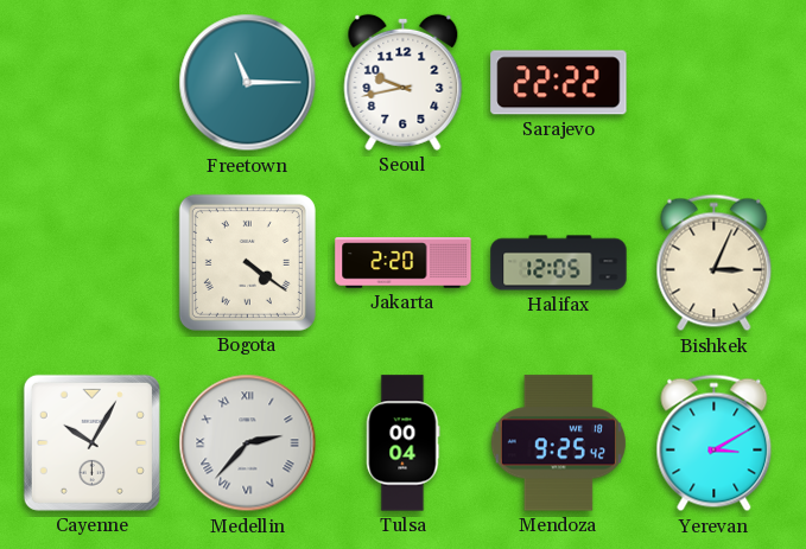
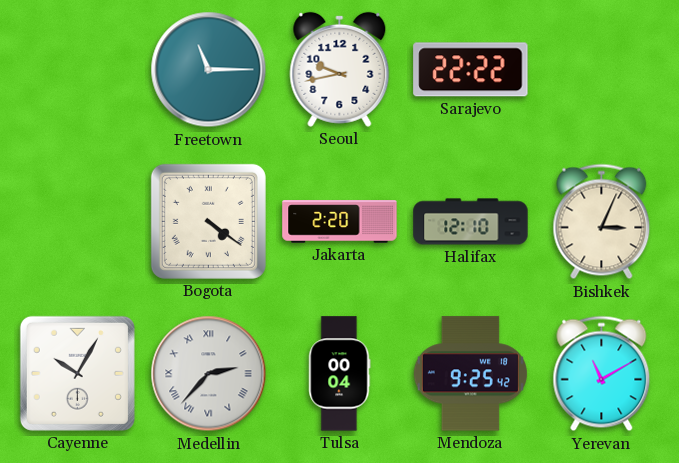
Halifax: 12:05 -> 12:10 (471, 222)
Yerevan: 3:10 -> 11:10 (602, 374)
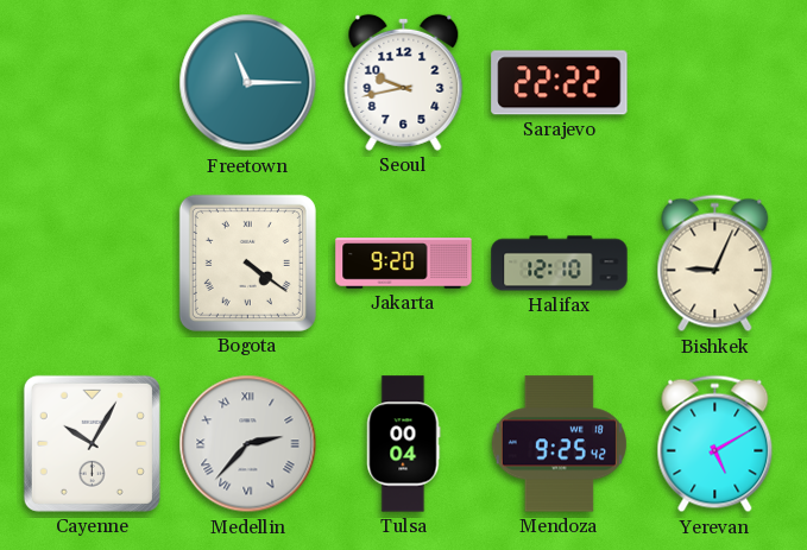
Jakarta: 2:20 -> 9:20 (404, 264)
Bishkek: 3:04 -> 9:04 (715, 264)
Yerevan: 11:10 -> 5:10 (715, 444)
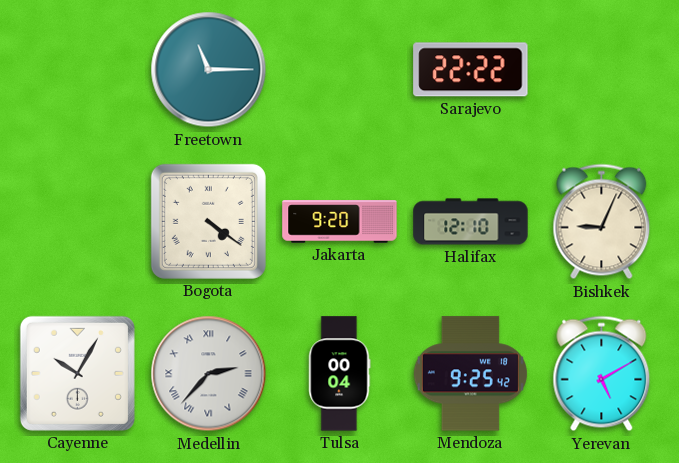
Seoul: 9:43 -> none (404, 82)
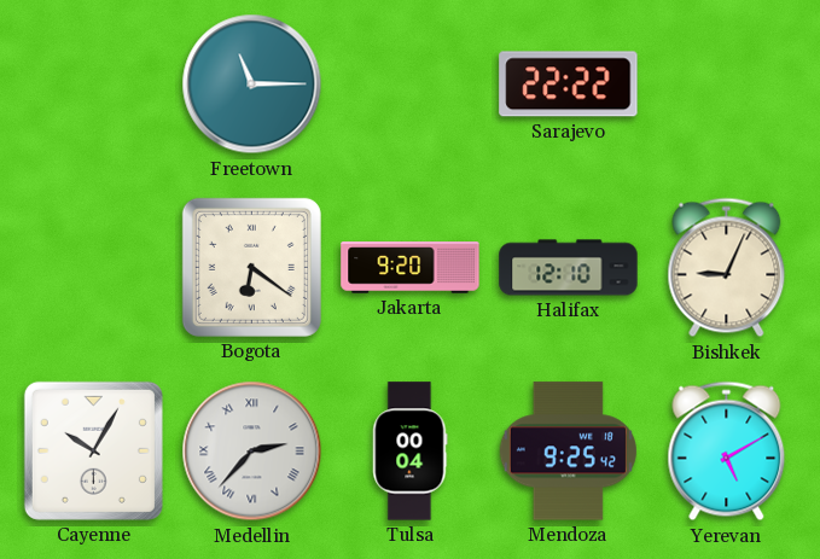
Bogota: 4:21 -> 6:21 (251, 267)
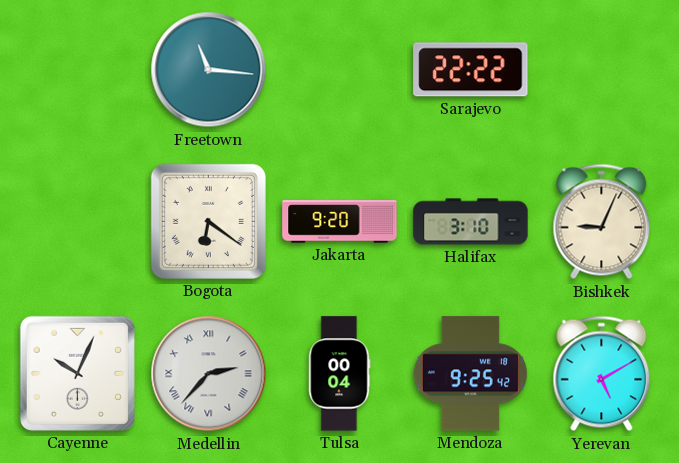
Freetown: 11:15 -> 11:16 (209, 70)
Halifax: 12:10 -> 3:10 (471, 222)
Cayenne: 10:05 -> 10:04 (77, 373)
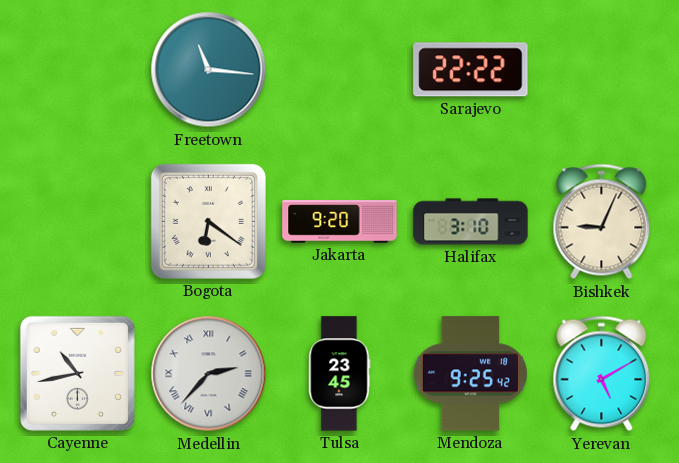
Cayenne: 10:04 -> 10:43 (77, 373)
Tulsa: 00:04 -> 23:45 (340, 374)
